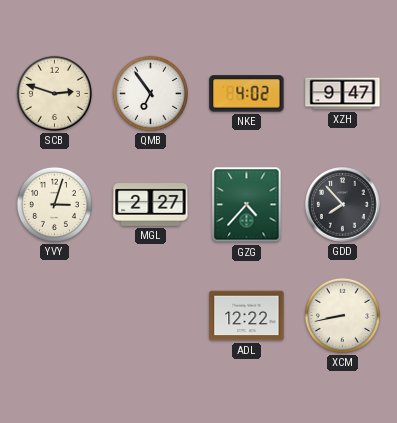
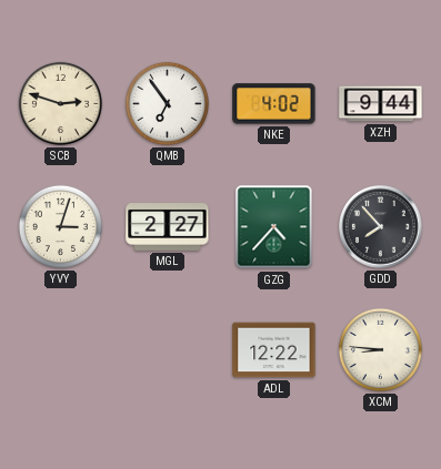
XZH: 9:47 -> 9:44 (381, 104)
XCM: 8:43 -> 8:46 (380, 349)
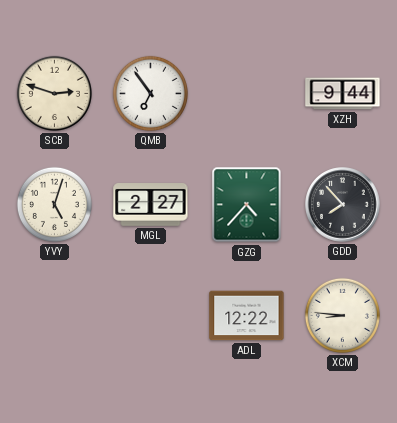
NKE: 4:02 -> none (274, 104)
YVY: 3:03 -> 5:03 (54, 204)
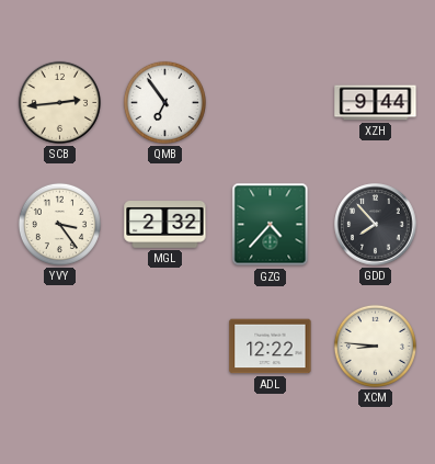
SCB: 2:48 -> 2:44 (59, 102)
YVY: 5:03 -> 3:24 (59, 224)
MGL: 2:27 -> 2:32 (165, 225)
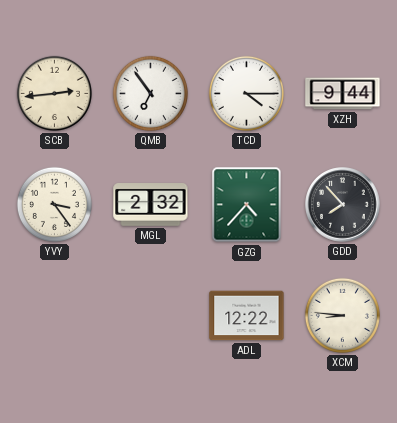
TCD: none -> 4:15 (246, 93)
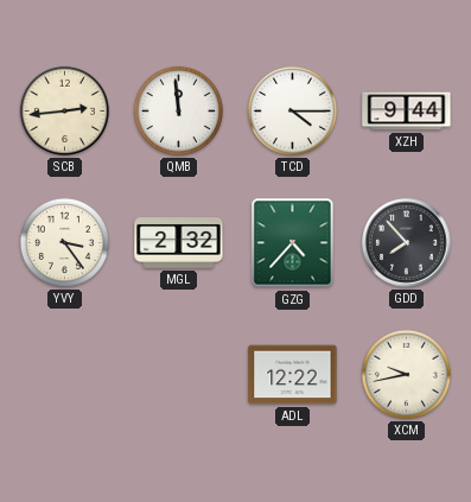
QMB: 6:54 -> 11:59 (178, 110)
XCM: 8:46 -> 9:43 (406, 374)
